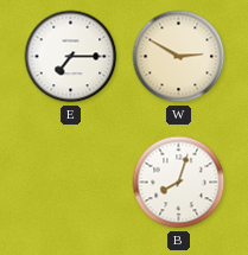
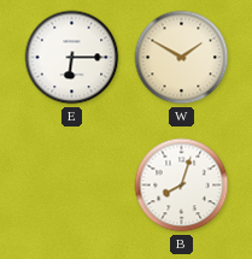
E: 7:15 -> 6:15 (72, 58)
W: 2:50 -> 1:50 (182, 58)
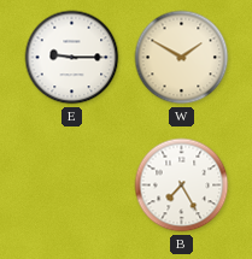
E: 6:15 -> 9:15 (72, 58)
B: 8:03 -> 7:25 (182, 186)
